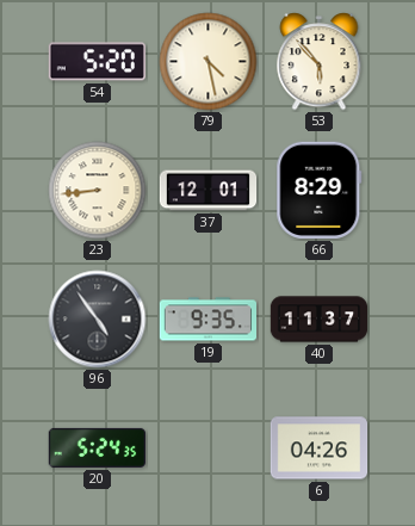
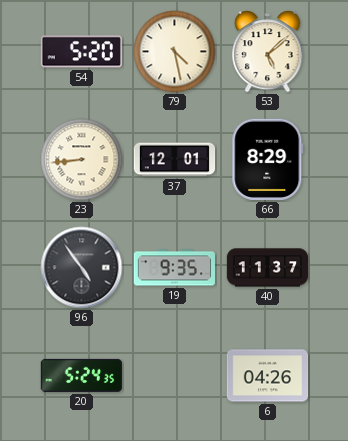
53: 5:53 -> 5:08 (268, 52)
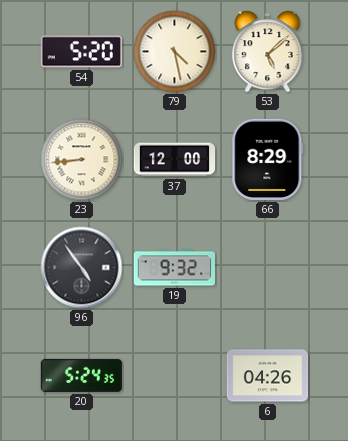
37: 12:01 -> 12:00 (175, 160)
19: 9:35 -> 9:32 (174, 268)
40: 11:37 -> none (268, 268)
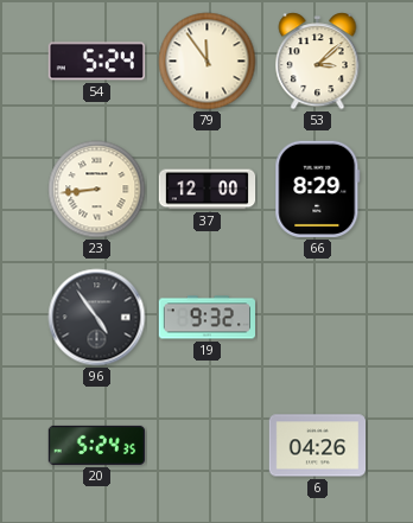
54: 5:20 -> 5:24 (96, 62)
79: 4:28 -> 11:54 (208, 62)
53: 5:08 -> 3:08 (318, 62)
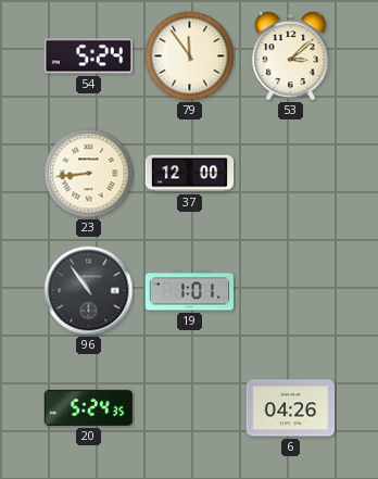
66: 8:29 -> none (318, 189)
96: 4:54 -> 10:54 (89, 291)
19: 9:32 -> 1:01 (189, 291)
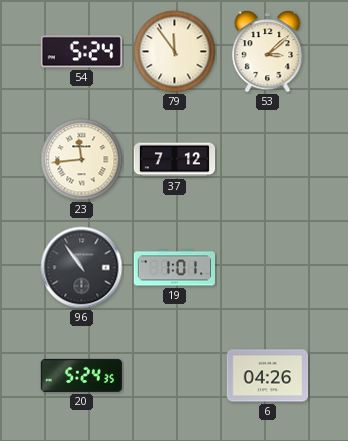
23: 8:44 -> 11:44 (82, 160)
37: 12:00 -> 7:12 (175, 160)
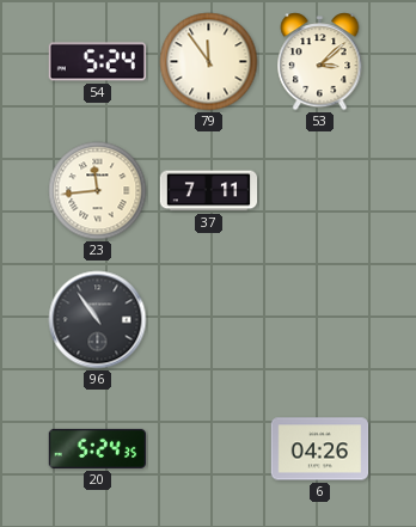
37: 7:12 -> 7:11 (209, 191)
19: 1:01 -> none (174, 268)
